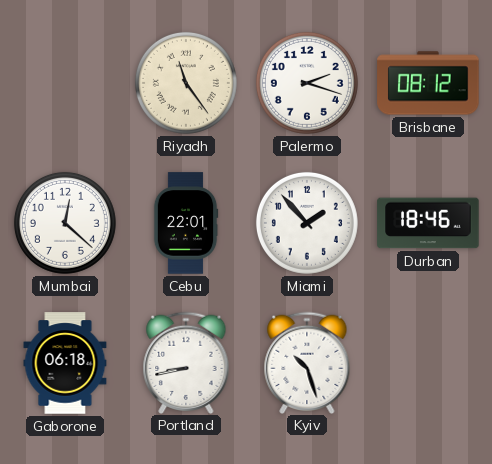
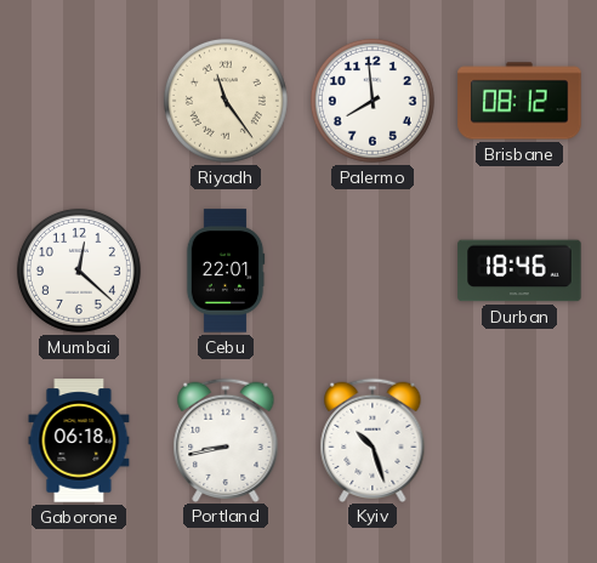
Palermo: 2:18 -> 7:59 (373, 101)
Miami: 1:53 -> none (307, 223)
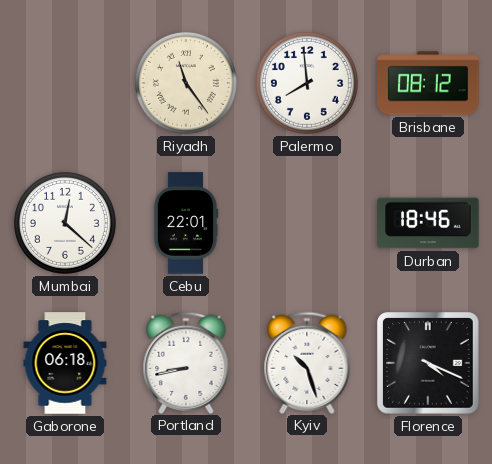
Florence: none -> 4:19 (429, 364)
